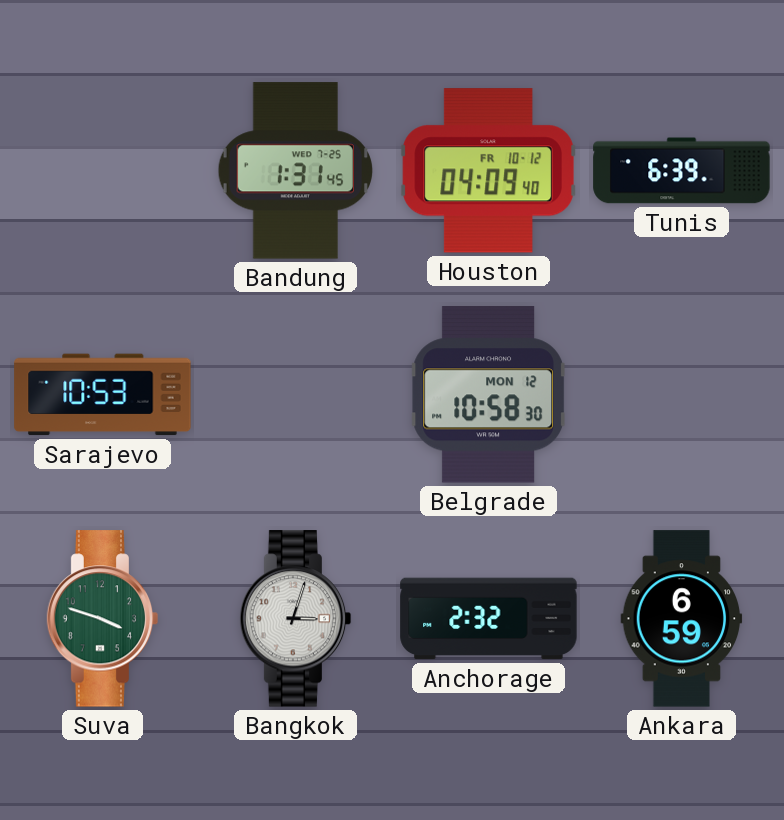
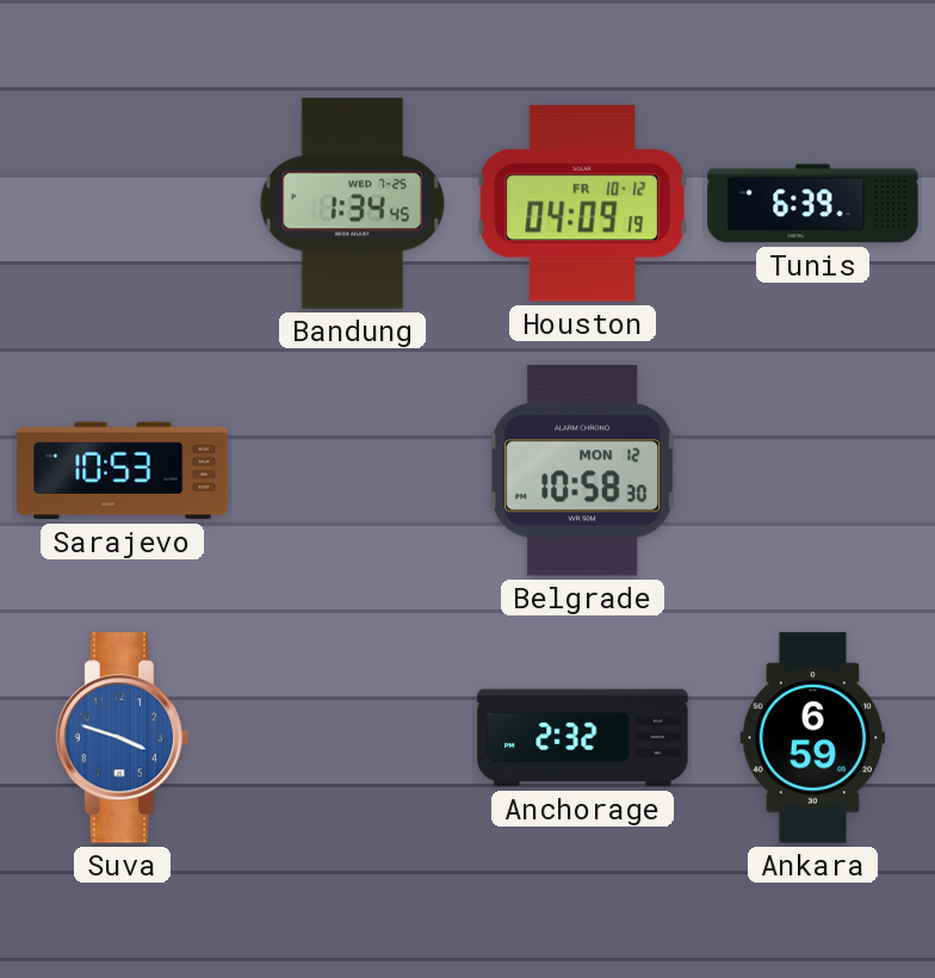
Bandung: 1:31 -> 1:34 (352, 204)
Houston: 04:09:40 -> 04:09:19 (582, 204)
Suva dial: green -> blue (123, 738)
Bangkok: 3:03 -> none (296, 619)
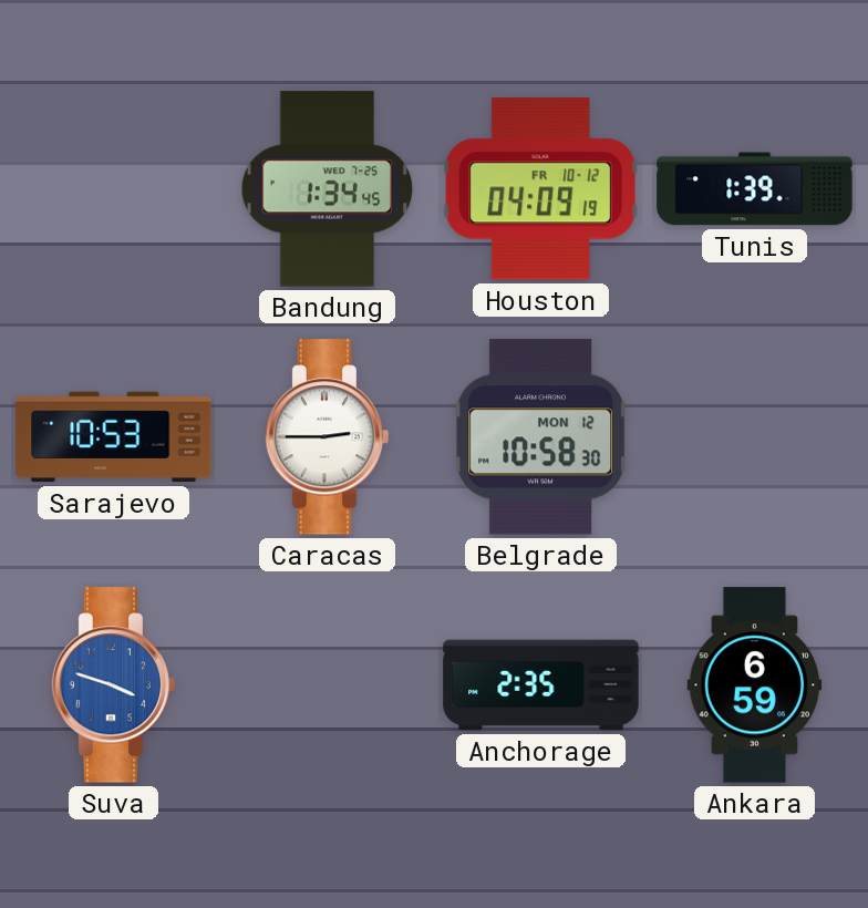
Tunis: 6:39 -> 1:39 (755, 189)
Caracas: none -> 2:45 (328, 437)
Anchorage: 2:32 -> 2:35 (541, 685)
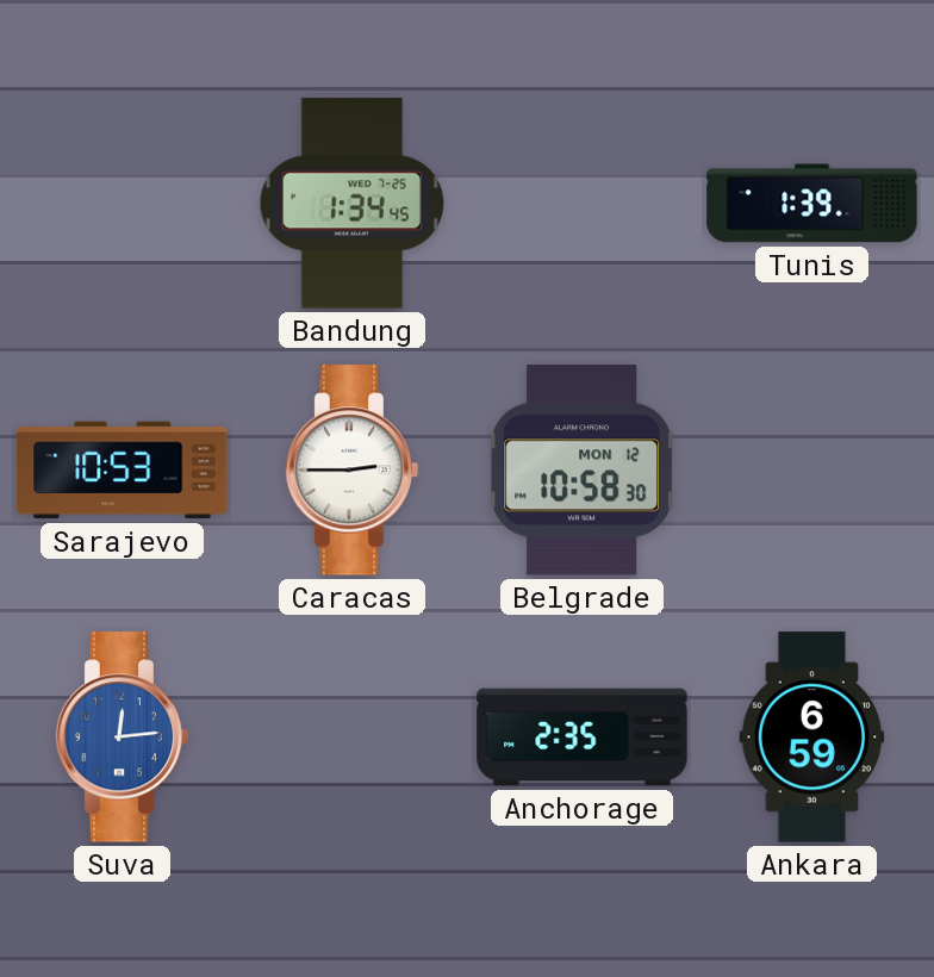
Houston: 04:09 -> none (540, 189)
Suva: 3:48 -> 12:14 (123, 738)
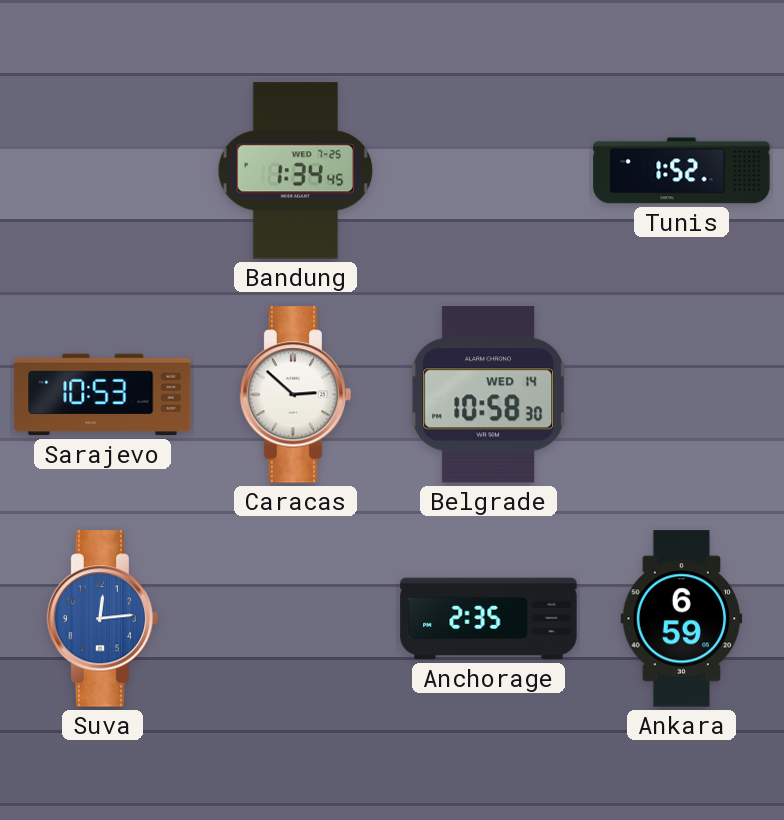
Tunis: 1:39 -> 1:52 (682, 171)
Caracas: 2:45 -> 2:52 (296, 395)
Belgrade date: MON 12 -> WED 14 (488, 395)
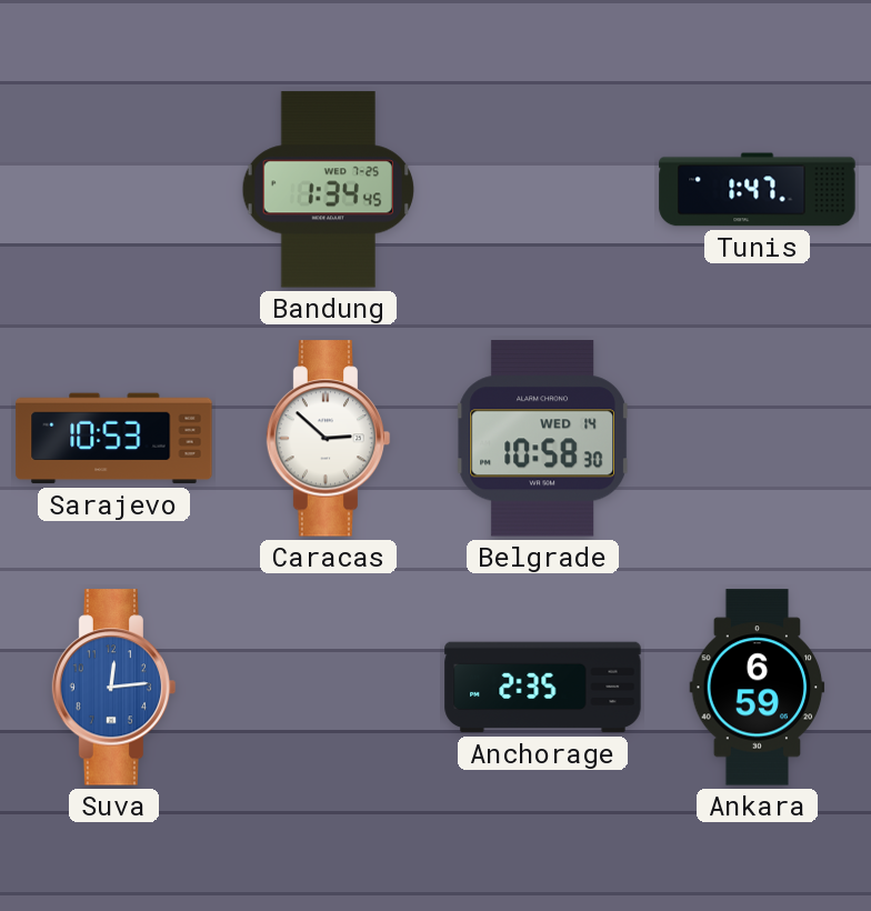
Tunis: 1:52 -> 1:47 (758, 190)
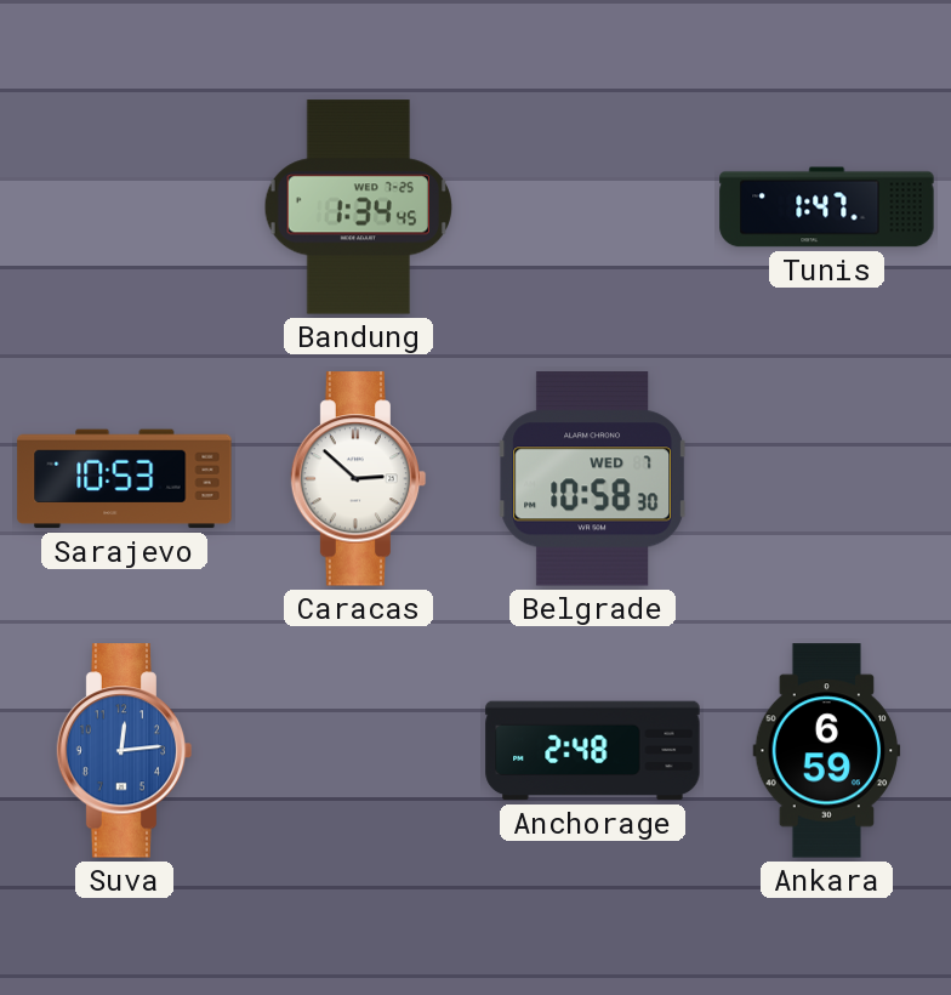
Belgrade date: WED 14 -> WED 7 (592, 479)
Anchorage: 2:35 -> 2:48 (593, 751)
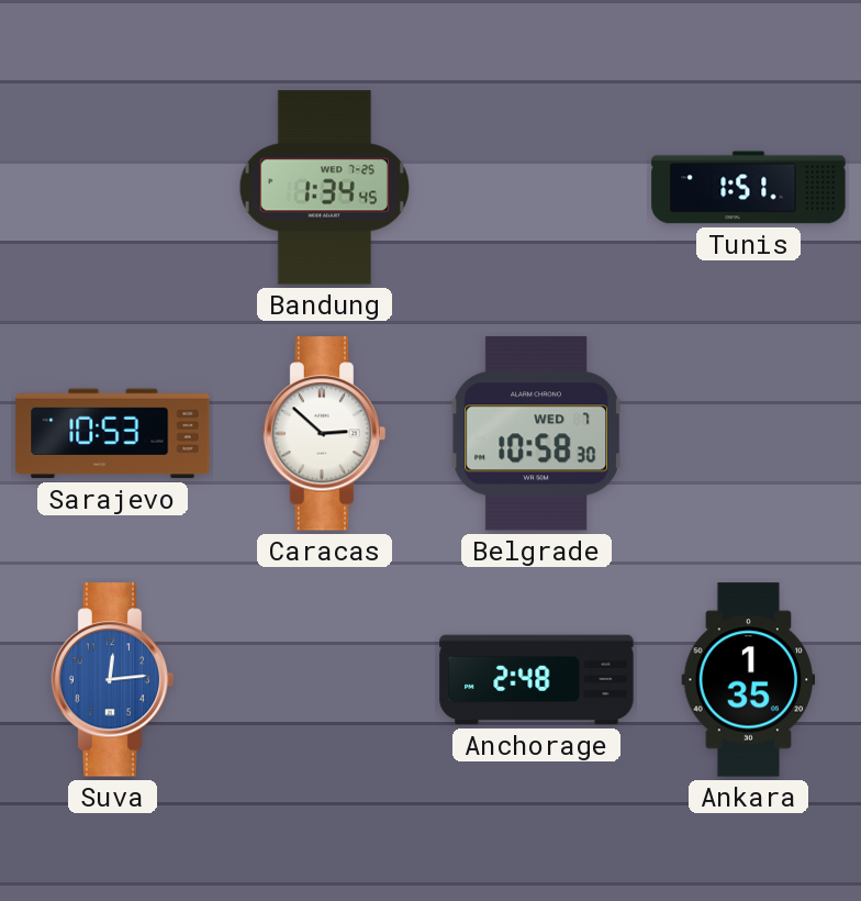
Tunis: 1:47 -> 1:51 (749, 188)
Ankara: 6:59 -> 1:35 (749, 680)
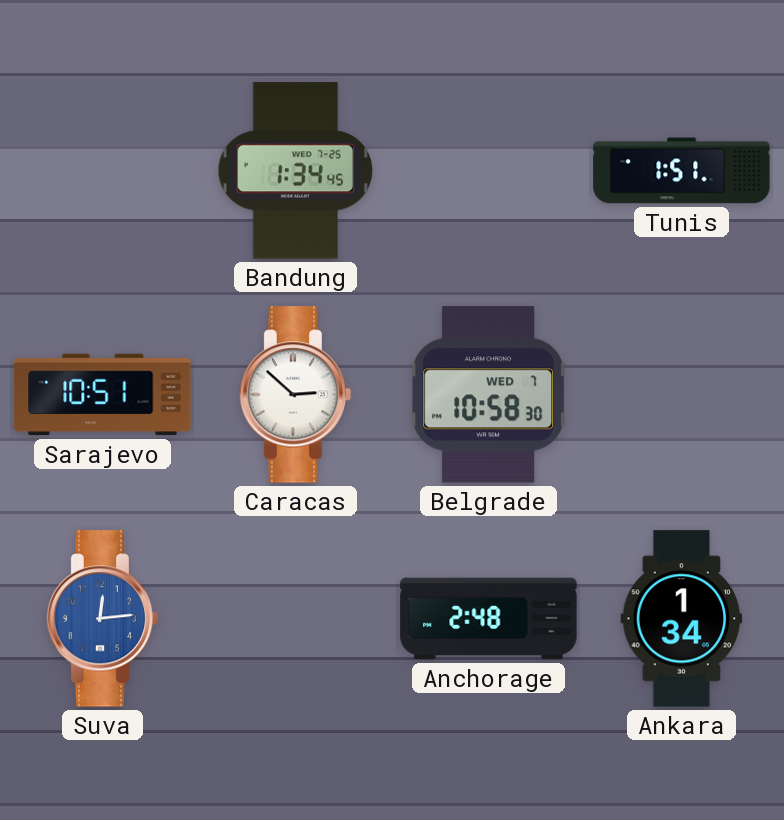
Sarajevo: 10:53 -> 10:51 (103, 395)
Ankara: 1:35 -> 1:34 (682, 619)
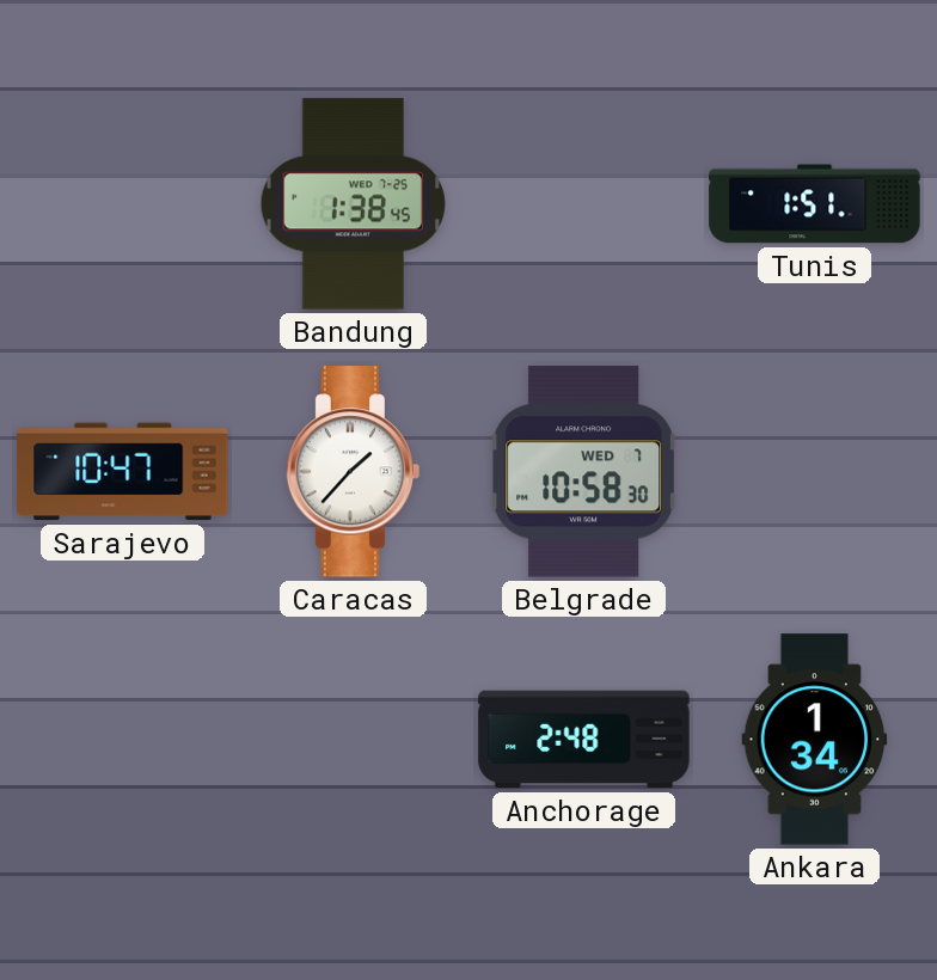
Bandung: 1:34 -> 1:38 (353, 204)
Sarajevo: 10:51 -> 10:47 (123, 472)
Caracas: 2:52 -> 1:37 (354, 472)
Suva: 12:14 -> none (103, 619)
